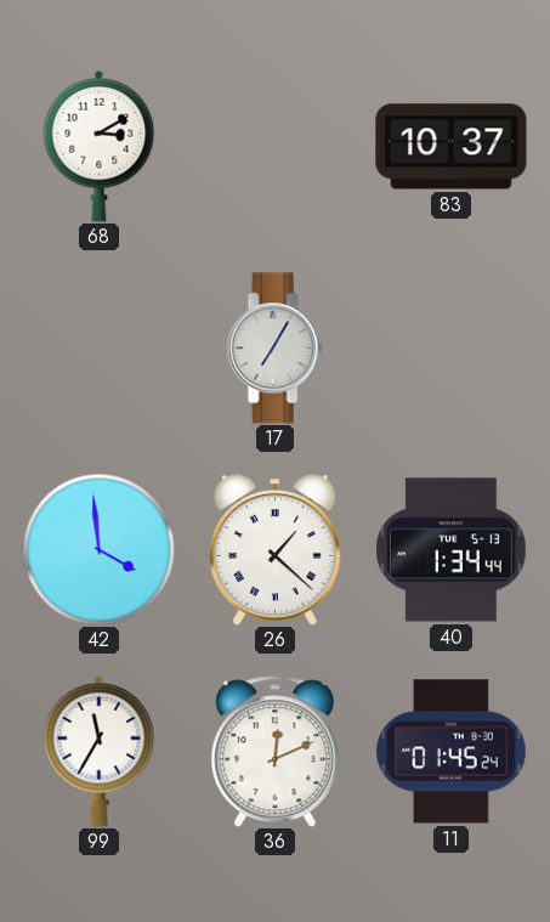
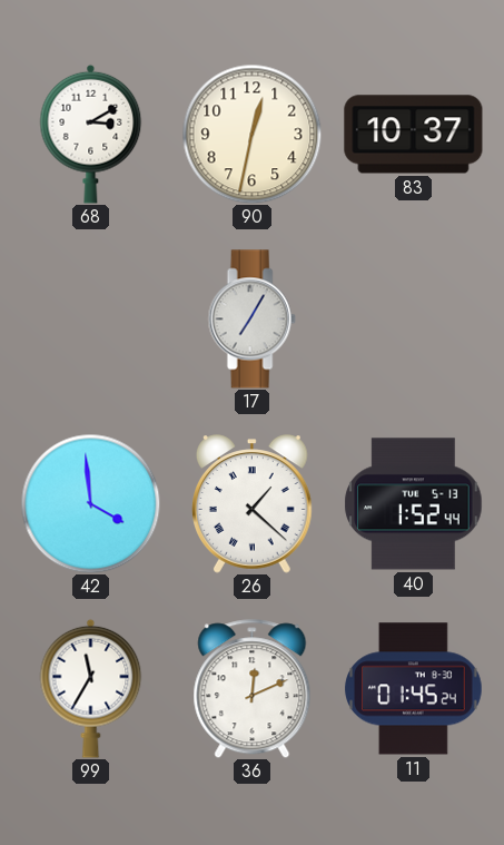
90: none -> 12:32 (251, 134)
40: 1:34 -> 1:52 (414, 504)
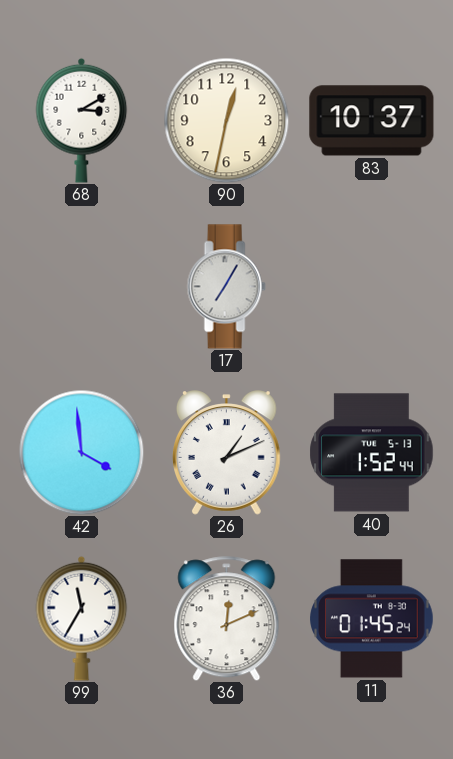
26: 1:22 -> 1:11 (227, 453)
